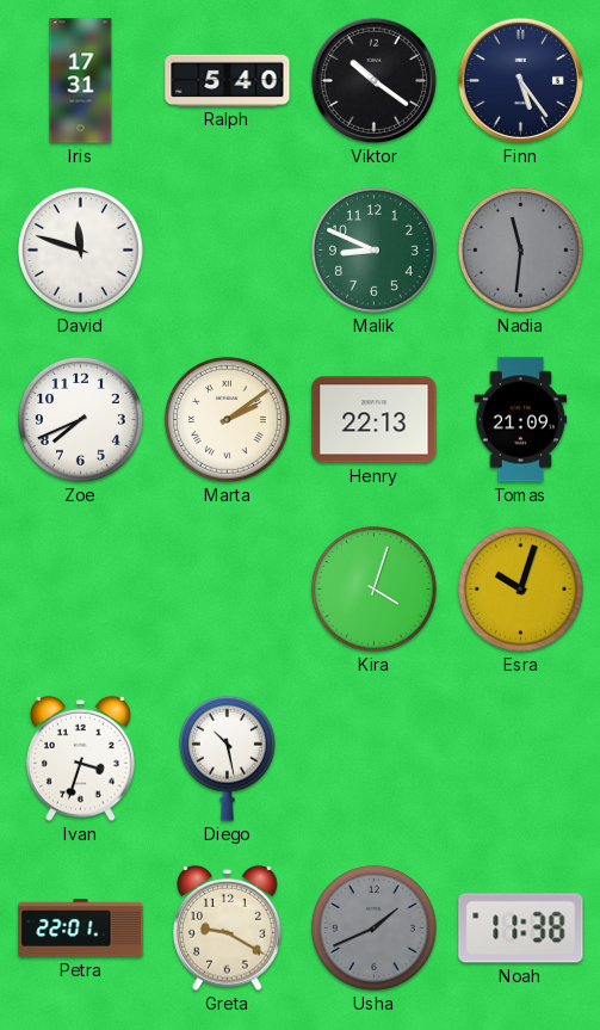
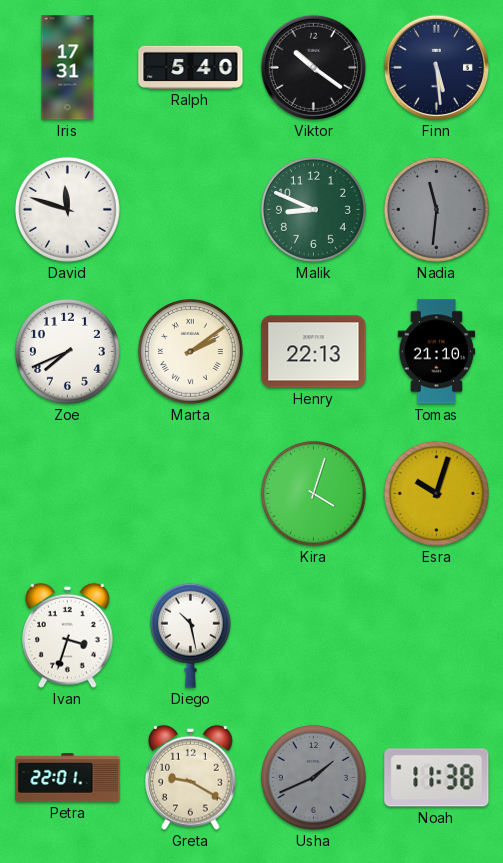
Finn: 5:24 -> 5:29 (436, 67)
Tomas: 21:09 -> 21:10 (437, 352)
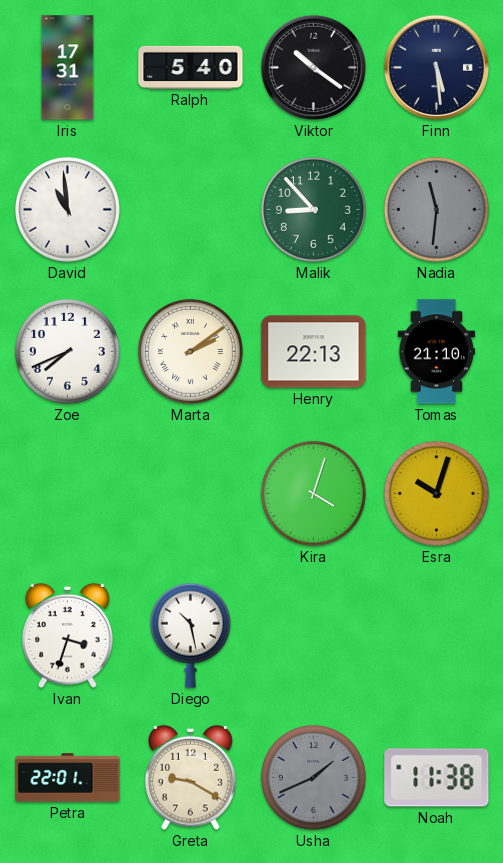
David: 11:48 -> 10:59 (67, 209)
Malik: 8:49 -> 8:53 (313, 209)
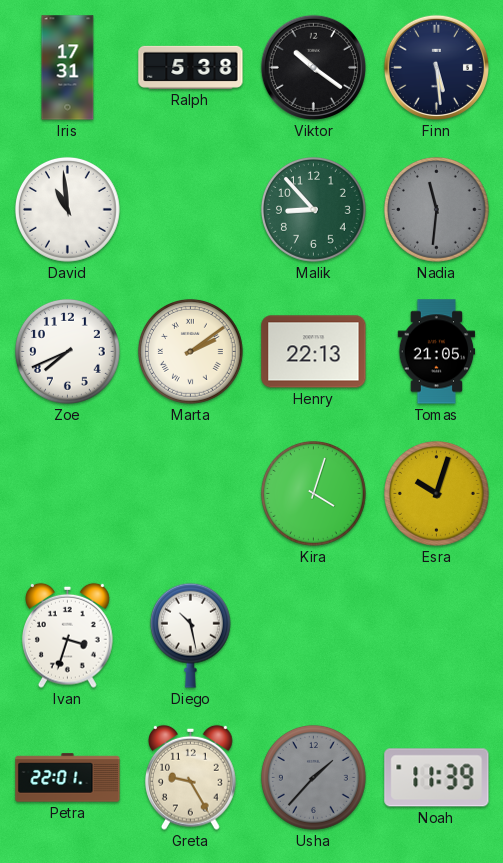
Ralph: 5:40 -> 5:38 (191, 67)
Tomas: 21:10 -> 21:05 (437, 352)
Greta: 9:20 -> 9:25 (191, 777)
Usha: 1:41 -> 1:37 (313, 777)
Noah: 11:38 -> 11:39 (437, 778)
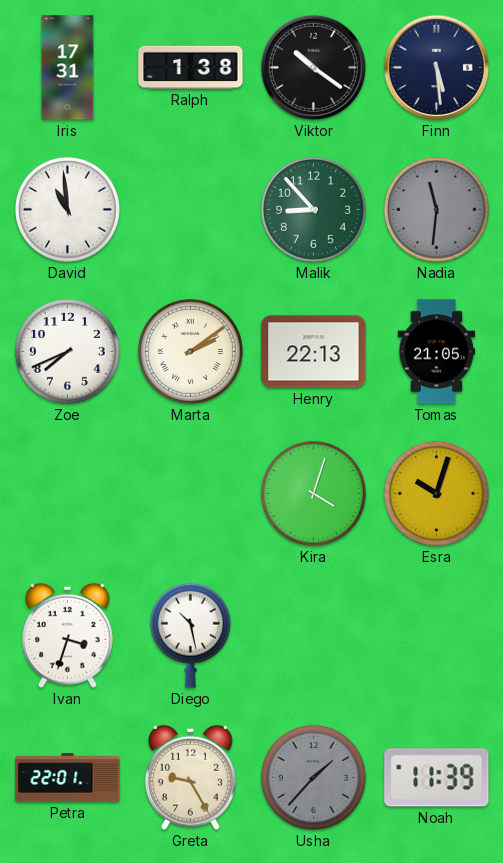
Ralph: 5:38 -> 1:38 (191, 67)
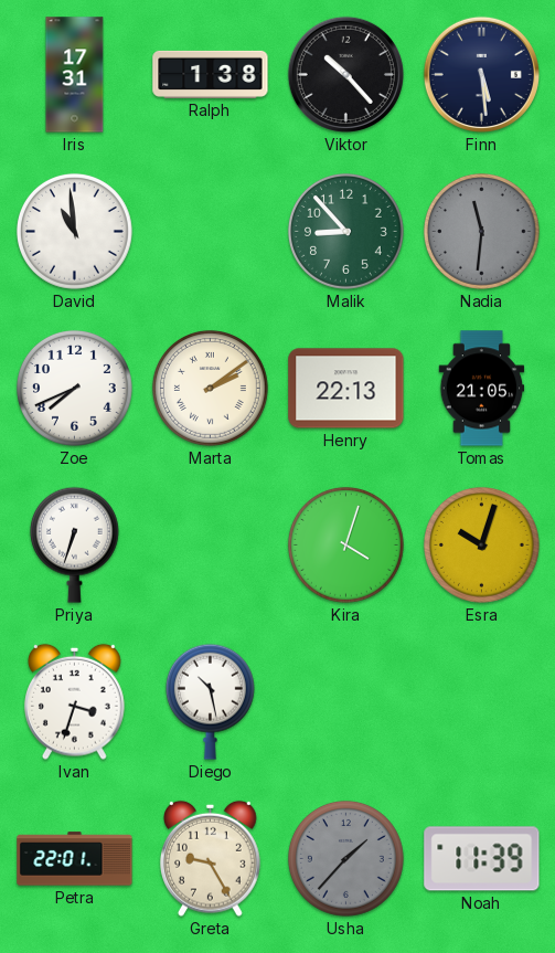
Viktor: 10:21 -> 10:23 (345, 74)
Priya: none -> 6:33 (74, 544)
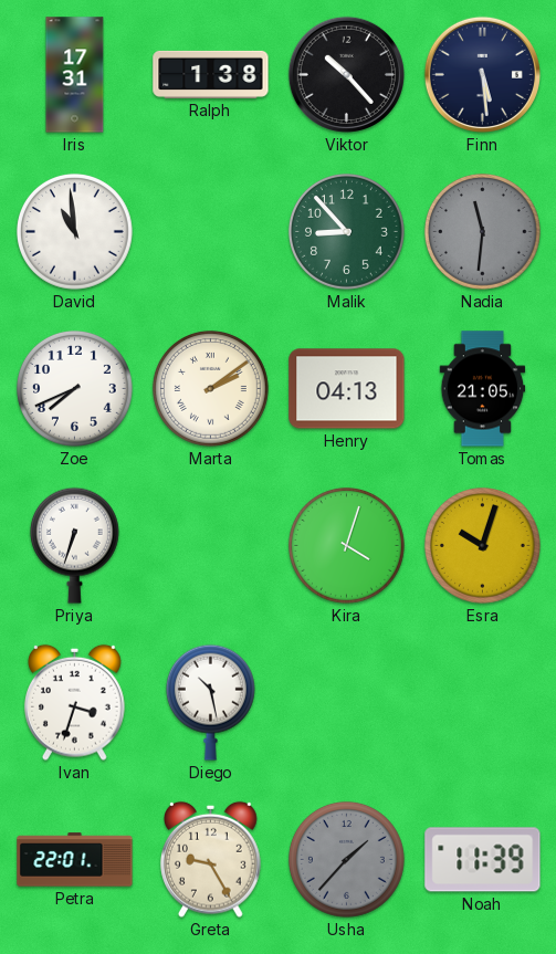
Henry: 22:13 -> 04:13 (347, 389)
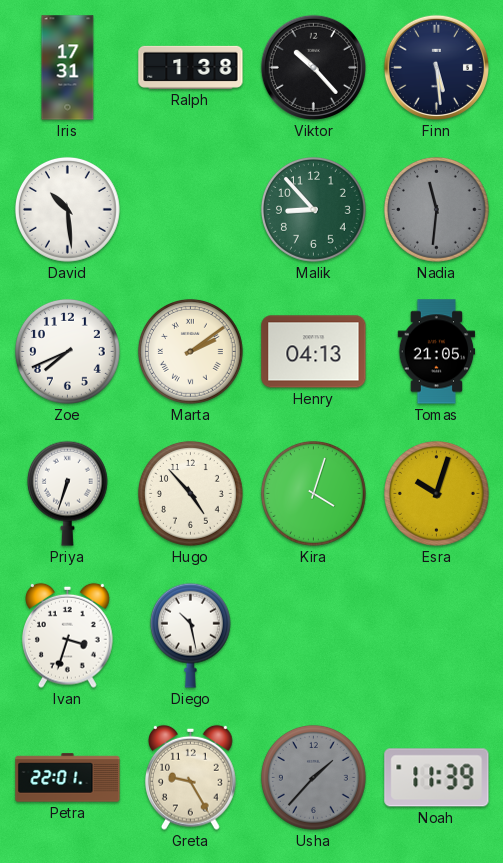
David: 10:59 -> 10:29 (67, 209)
Hugo: none -> 4:53 (190, 493)
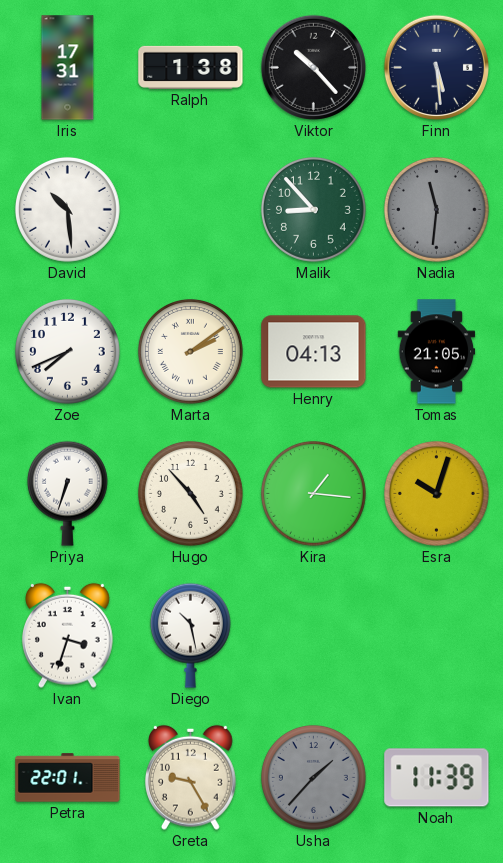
Kira: 4:03 -> 1:16 (313, 493)
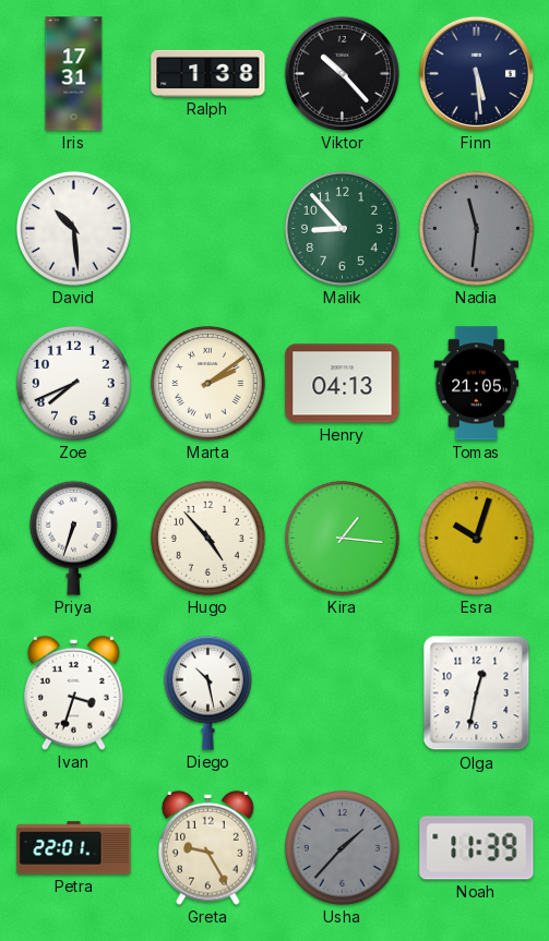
Olga: none -> 12:32 (477, 693)
